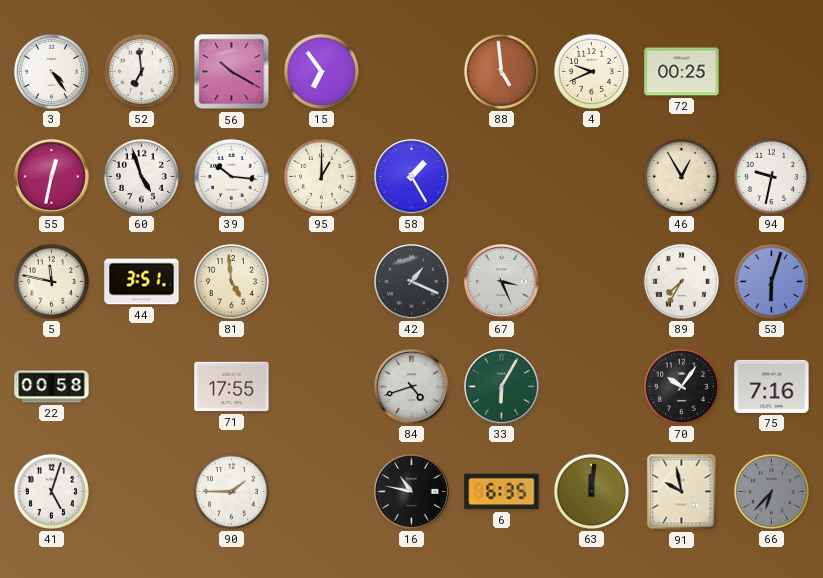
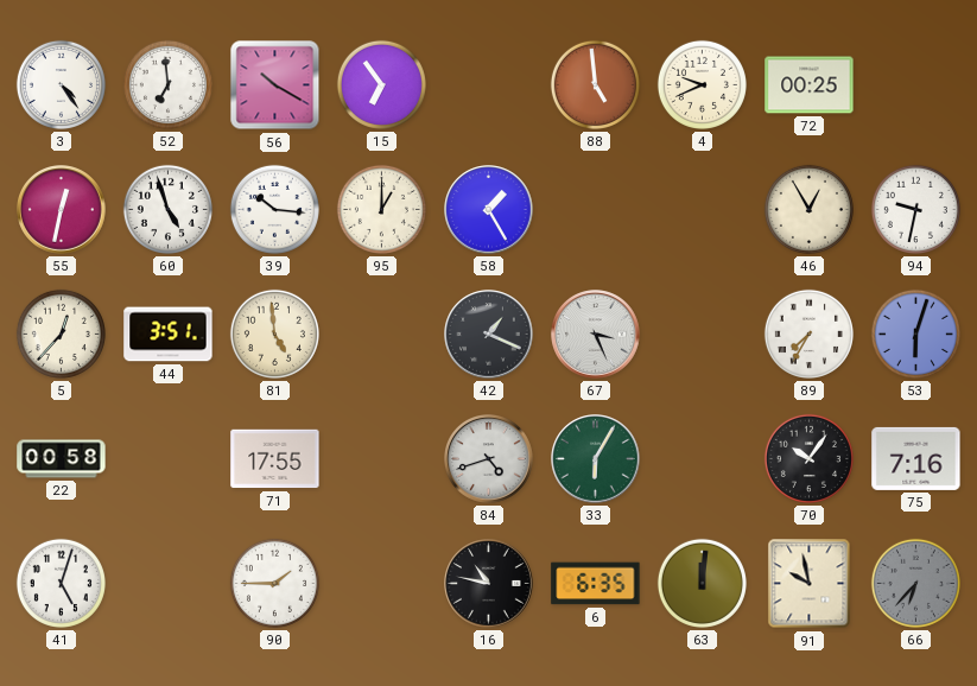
5: 11:47 -> 12:37 (61, 334)
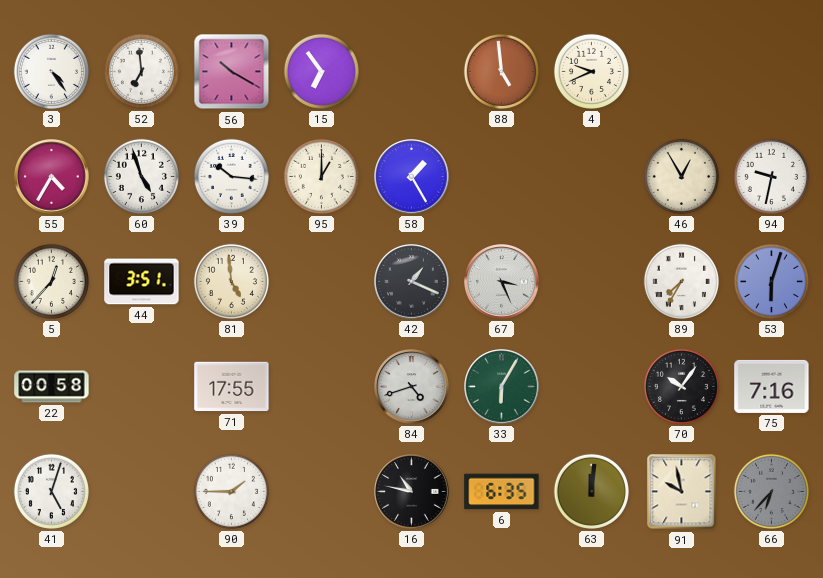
72: 00:25 -> none (810, 85)
55: 12:32 -> 4:35 (52, 177)
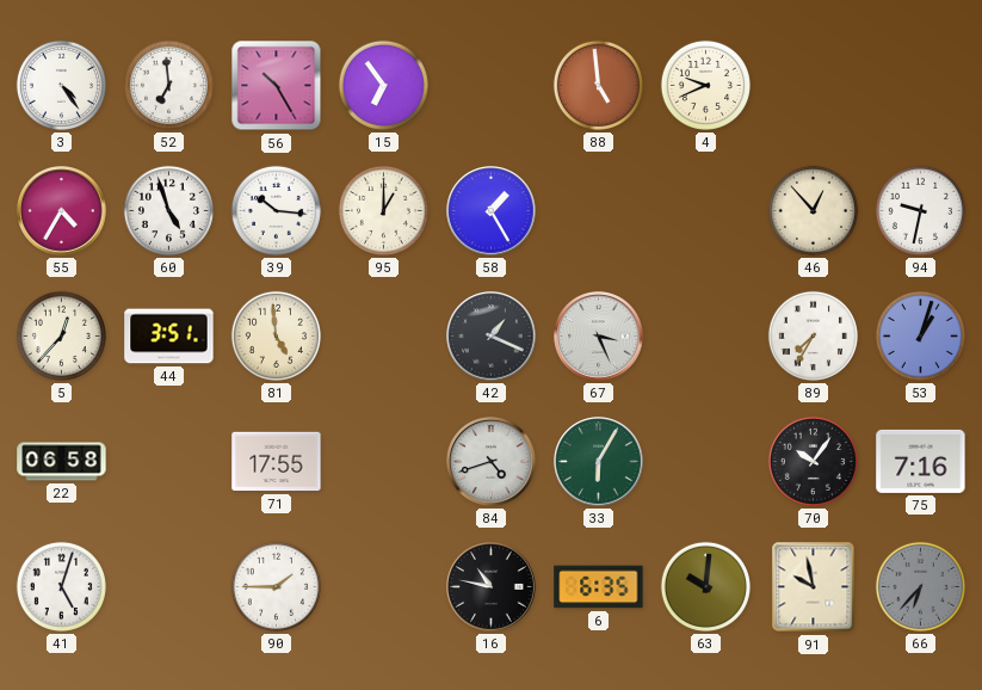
56: 10:20 -> 10:25 (277, 86)
46: 12:55 -> 12:53 (813, 210)
53: 6:03 -> 1:03 (920, 335)
22: 00:58 -> 06:58 (62, 462)
63: 12:01 -> 10:01 (705, 586)
